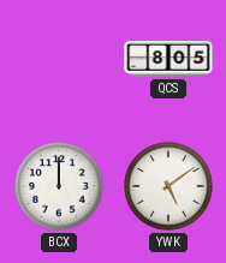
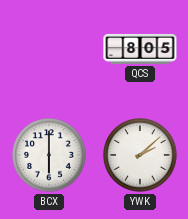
BCX: 12:00 -> 6:00 (49, 155)
YWK: 5:09 -> 2:08 (140, 155)
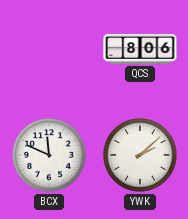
QCS: 8:05 -> 8:06 (140, 49)
BCX: 6:00 -> 11:49 (49, 155)
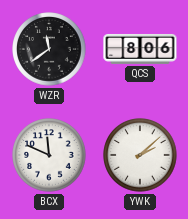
WZR: none -> 11:39 (49, 49)
